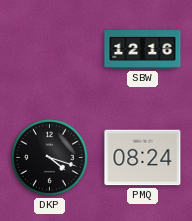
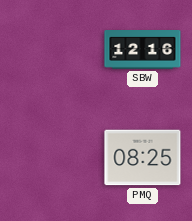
DKP: 4:18 -> none (50, 158)
PMQ: 08:24 -> 08:25 (143, 158)
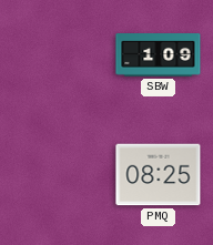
SBW: 12:16 -> 1:09 (159, 55)
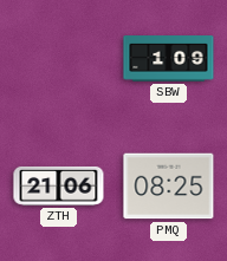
ZTH: none -> 21:06 (59, 187)
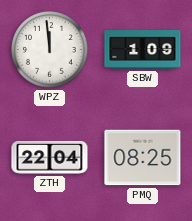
WPZ: none -> 11:59 (50, 50)
ZTH: 21:06 -> 22:04 (50, 158)
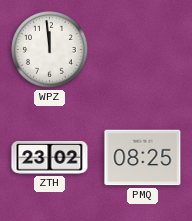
SBW: 1:09 -> none (143, 50)
ZTH: 22:04 -> 23:02 (50, 158)
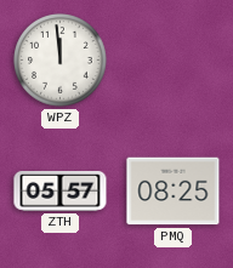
ZTH: 23:02 -> 05:57 (61, 192)
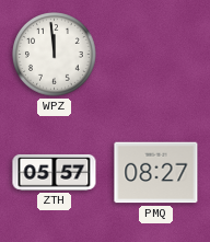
PMQ: 08:25 -> 08:27 (156, 173)
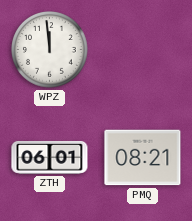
ZTH: 05:57 -> 06:01 (50, 158)
PMQ: 08:27 -> 08:21 (143, 158)
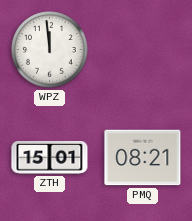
ZTH: 06:01 -> 15:01 (50, 158)
